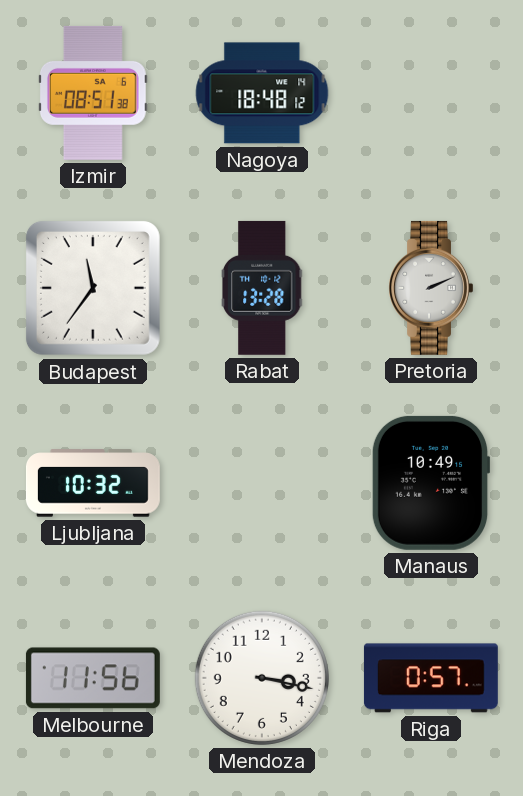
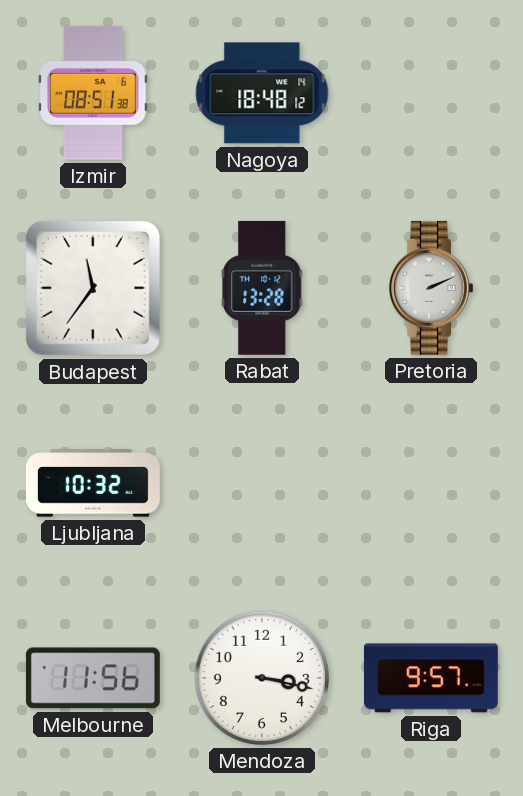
Manaus: 10:49 -> none (431, 483)
Riga: 0:57 -> 9:57 (431, 678)
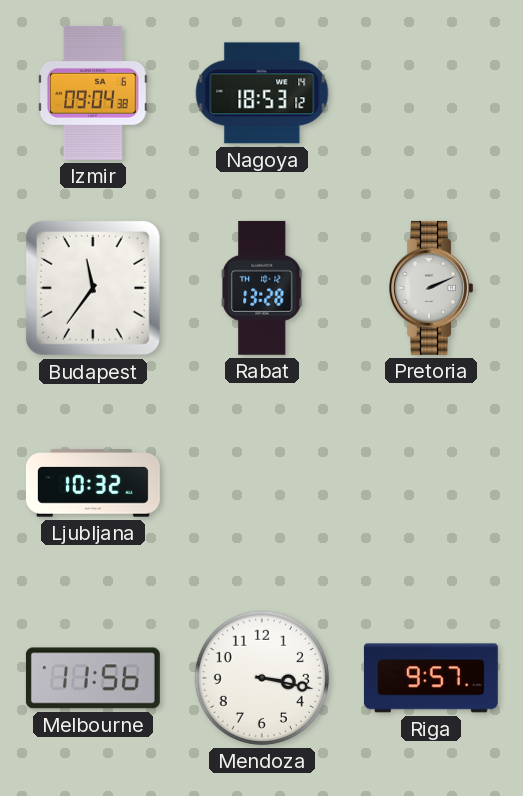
Izmir: 08:51 -> 09:04 (94, 93)
Nagoya: 18:48 -> 18:53 (262, 93)
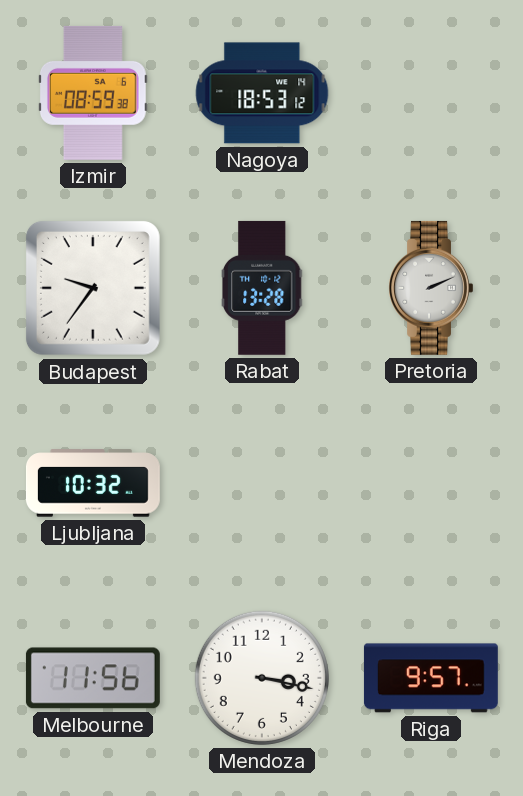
Izmir: 09:04 -> 08:59 (94, 93)
Budapest: 11:36 -> 9:36 (93, 288)
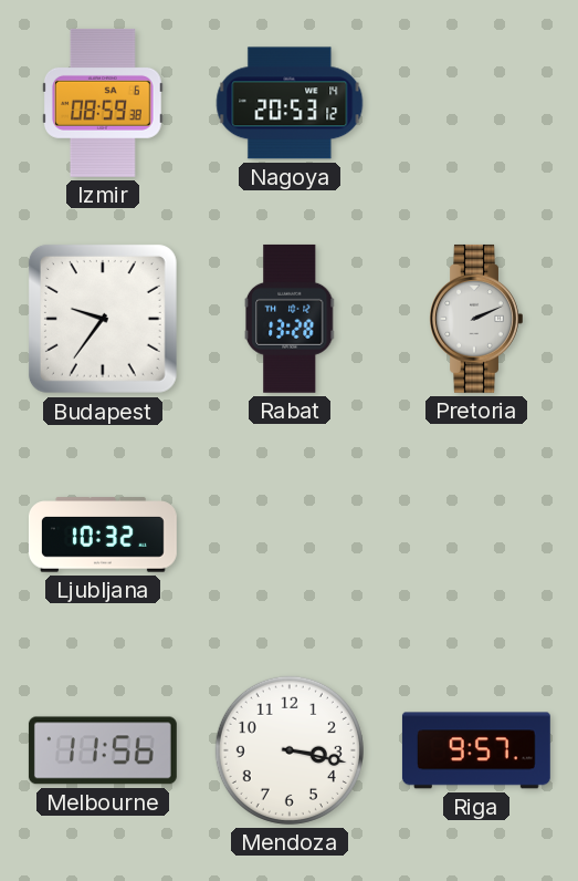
Nagoya: 18:53 -> 20:53 (290, 103)
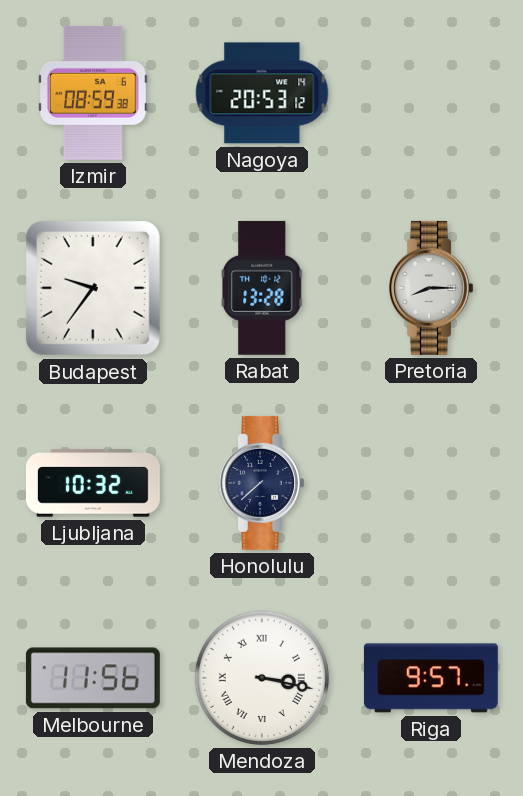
Pretoria: 2:11 -> 8:15 (431, 288)
Honolulu: none -> 7:38 (262, 483)
Mendoza numerals: Arabic -> Roman (262, 678)
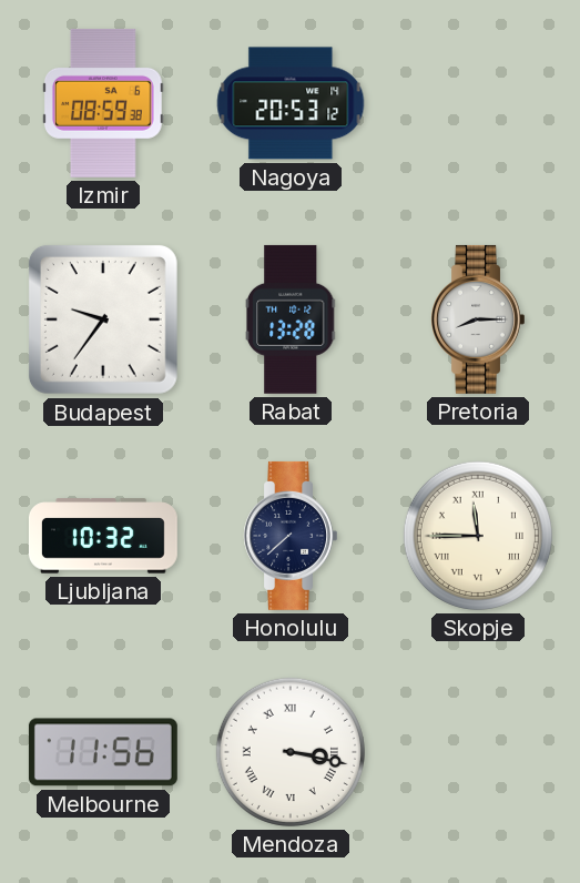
Skopje: none -> 11:45 (478, 536)
Riga: 9:57 -> none (431, 678)
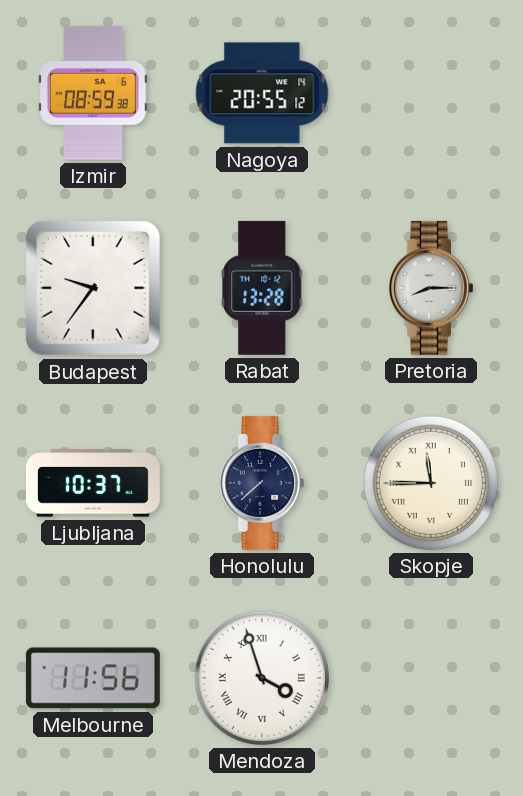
Nagoya: 20:53 -> 20:55 (262, 93)
Ljubljana: 10:32 -> 10:37 (93, 483)
Mendoza: 3:17 -> 3:57 (262, 678)
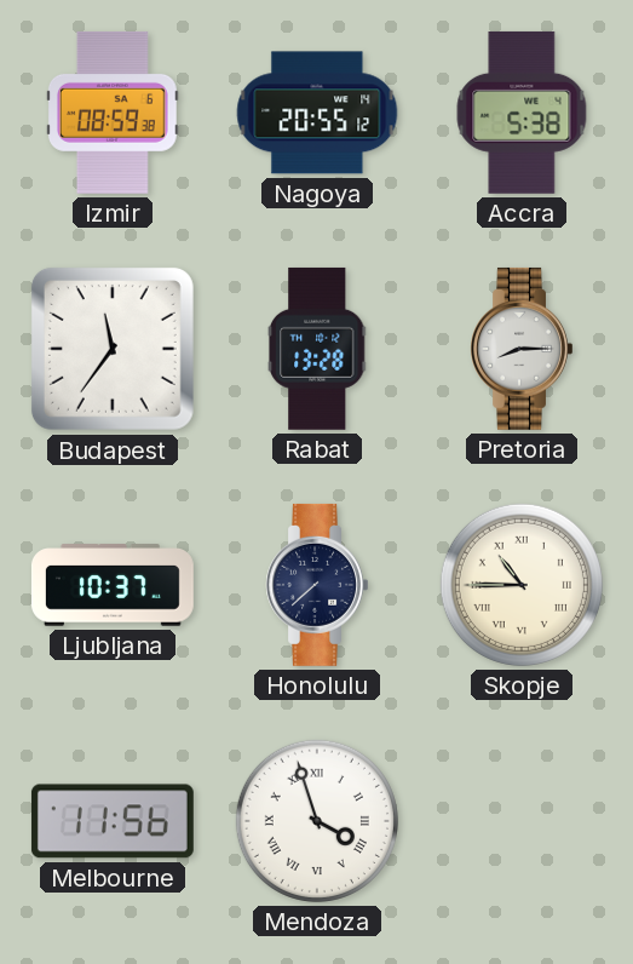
Accra: none -> 5:38 (522, 113)
Budapest: 9:36 -> 11:36 (113, 349)
Skopje: 11:45 -> 10:45 (522, 585)
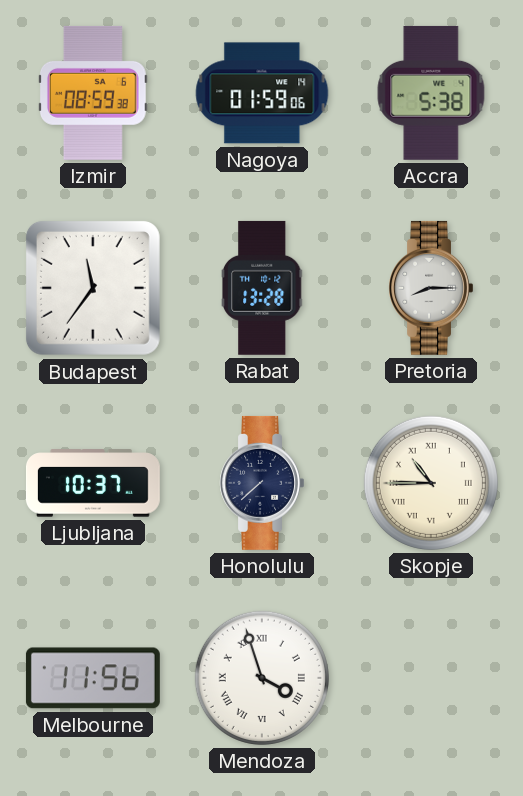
Nagoya: 20:55 -> 01:59 (262, 93)
